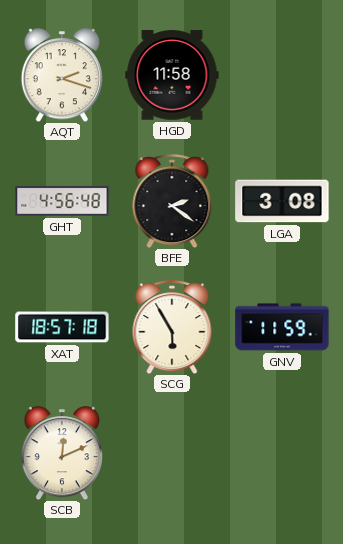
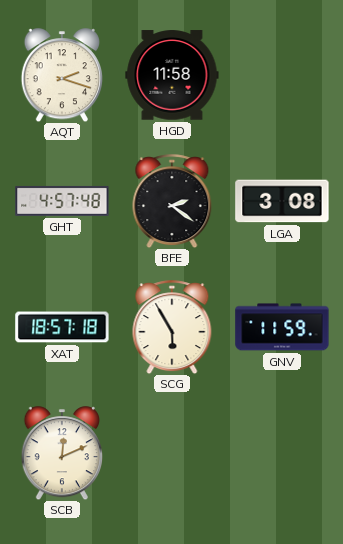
GHT: 4:56 -> 4:57 (62, 201)
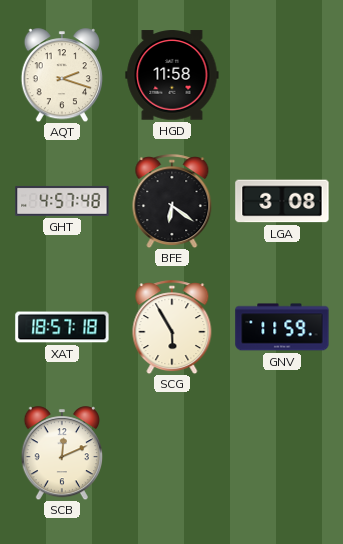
BFE: 2:21 -> 6:21 (172, 201)
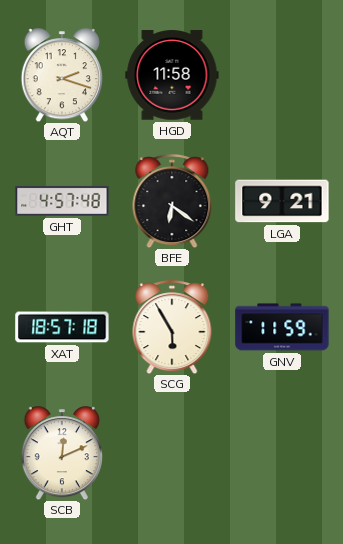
LGA: 3:08 -> 9:21 (282, 201)
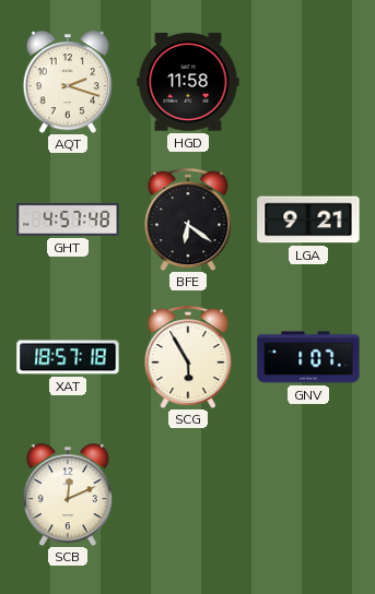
GNV: 11:59 -> 1:07 (308, 357)
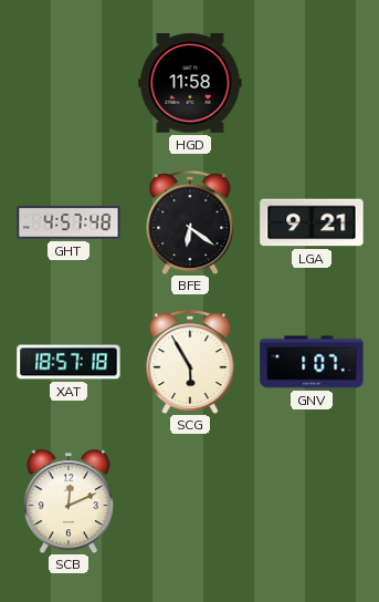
AQT: 2:18 -> none (67, 82)
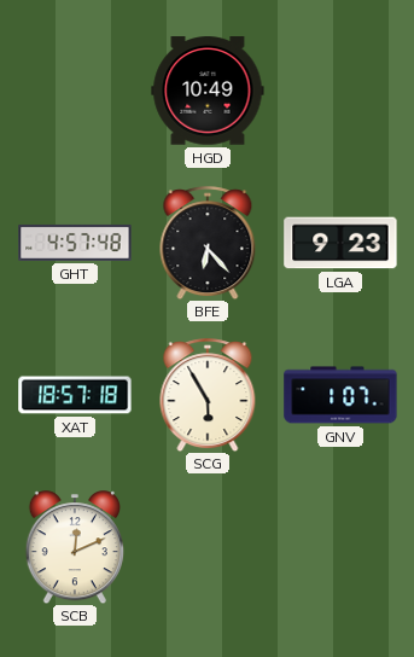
HGD: 11:58 -> 10:49 (208, 91)
BFE: 6:21 -> 6:23 (208, 243)
LGA: 9:21 -> 9:23 (340, 243)
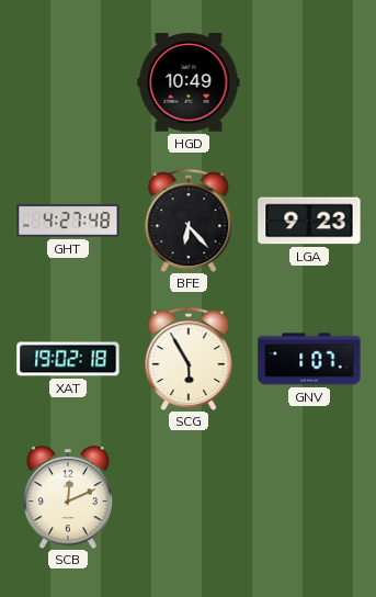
GHT: 4:57 -> 4:27 (68, 221)
XAT: 18:57 -> 19:02 (68, 359)
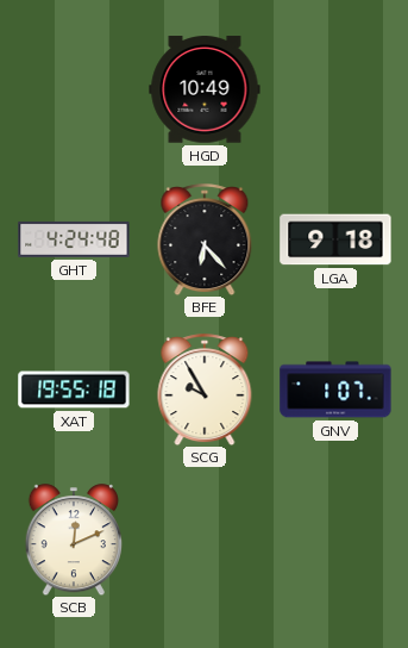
GHT: 4:27 -> 4:24 (74, 239)
LGA: 9:23 -> 9:18 (335, 239)
XAT: 19:02 -> 19:55 (74, 390)
SCG: 5:55 -> 9:55 (205, 390)
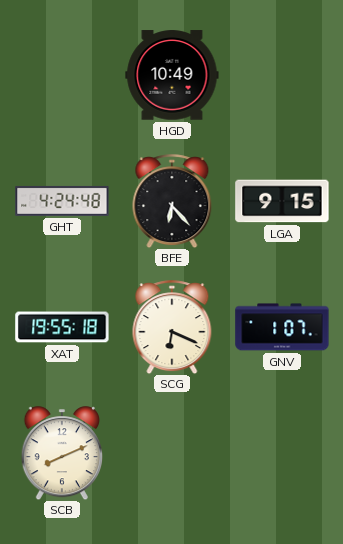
LGA: 9:18 -> 9:15 (282, 201)
SCG: 9:55 -> 6:19 (172, 327)
SCB: 12:11 -> 8:11 (61, 453)
